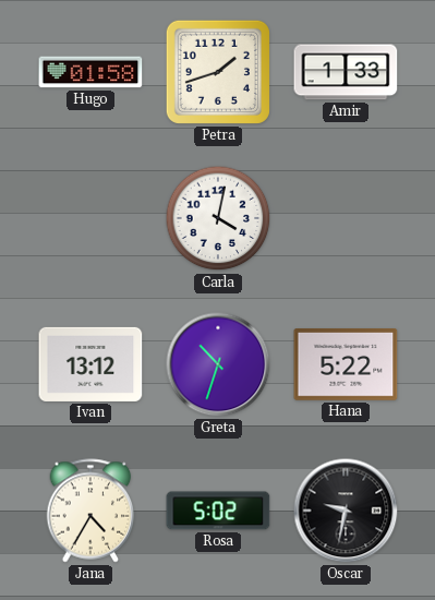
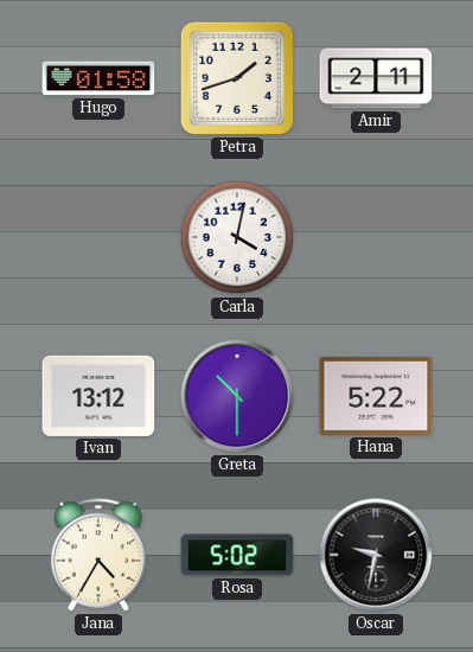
Amir: 1:33 -> 2:11 (376, 78)
Greta: 10:33 -> 10:30 (237, 396)
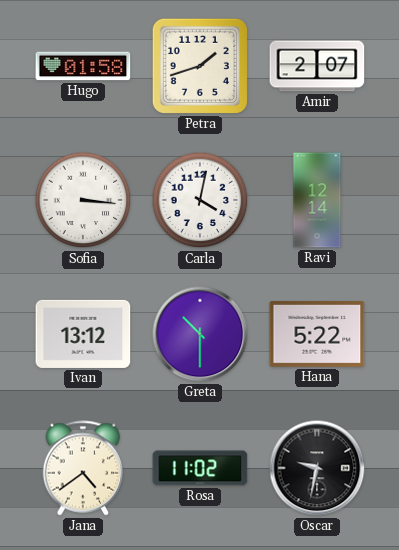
Amir: 2:11 -> 2:07 (317, 66)
Sofia: none -> 3:16 (83, 200)
Ravi: none -> 12:14 (317, 200)
Jana: 4:35 -> 4:39 (83, 468)
Rosa: 5:02 -> 11:02 (200, 468)
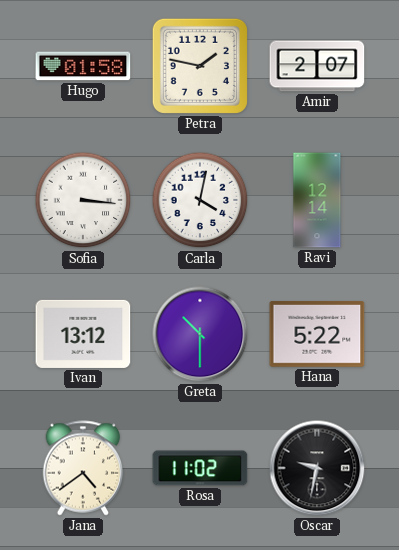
Petra: 1:42 -> 1:47 (200, 66)
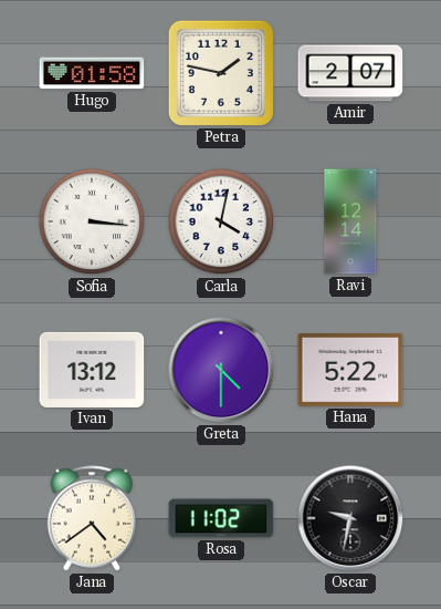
Greta: 10:30 -> 4:30 (221, 370)
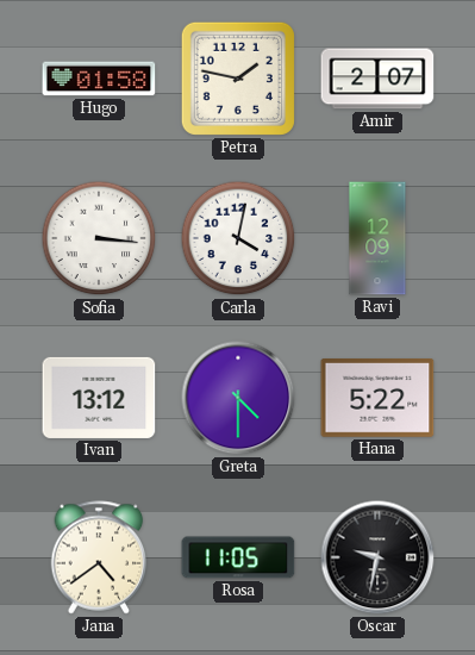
Ravi: 12:14 -> 12:09 (377, 238)
Rosa: 11:02 -> 11:05 (238, 557)
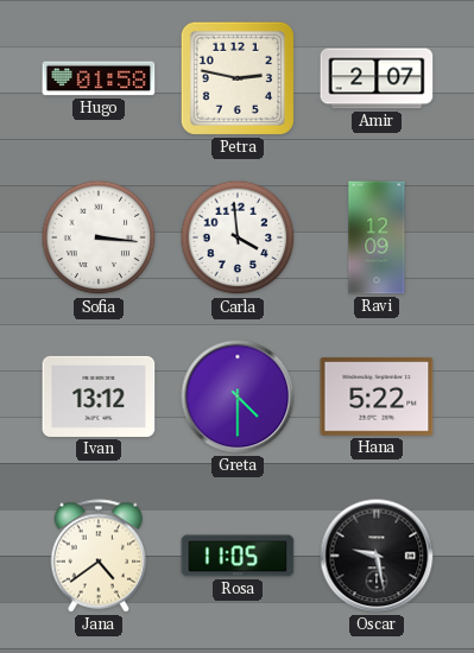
Petra: 1:47 -> 2:47 (238, 78)
Carla: 4:02 -> 3:59 (238, 237)
Oscar: 9:32 -> 9:28 (377, 556)
